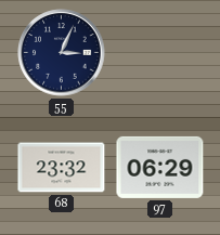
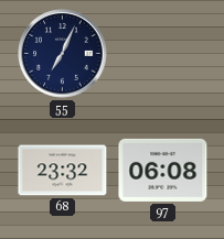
55: 3:04 -> 7:04 (63, 54)
97: 06:29 -> 06:08 (163, 170)
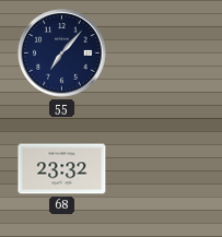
55: 7:04 -> 7:07 (62, 54)
97: 06:08 -> none (163, 170)
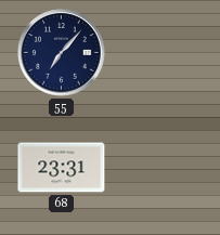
68: 23:32 -> 23:31 (62, 168)
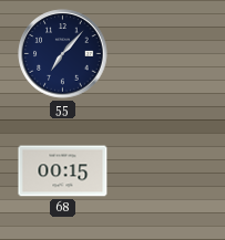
68: 23:31 -> 00:15 (63, 171)
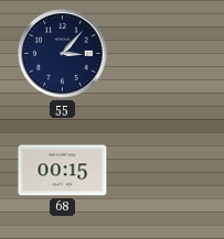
55: 7:07 -> 3:07 (63, 54)
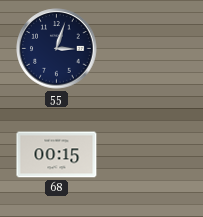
55: 3:07 -> 3:03 (57, 49)
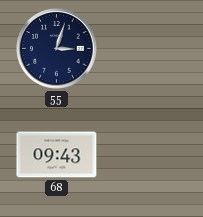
68: 00:15 -> 09:43 (57, 155)
